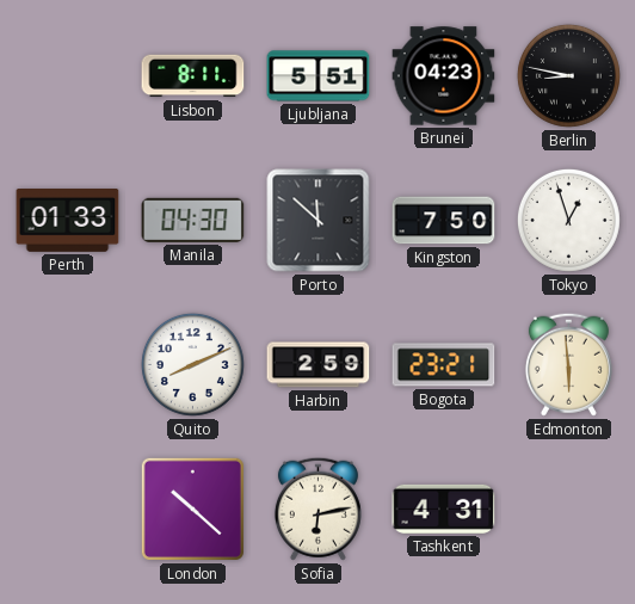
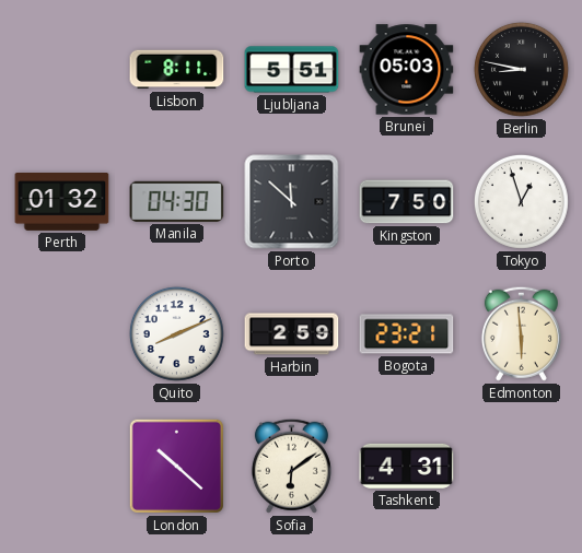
Brunei: 04:23 -> 05:03 (407, 70)
Perth: 01:33 -> 01:32 (62, 202)
Sofia: 6:13 -> 6:09 (291, 466)
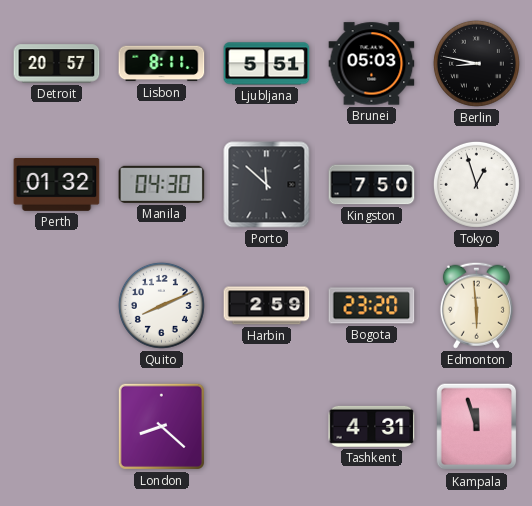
Detroit: none -> 20:57 (57, 64)
Bogota: 23:21 -> 23:20 (372, 306)
London: 10:22 -> 8:22 (161, 426)
Sofia: 6:09 -> none (291, 466)
Kampala: none -> 11:57 (477, 427)
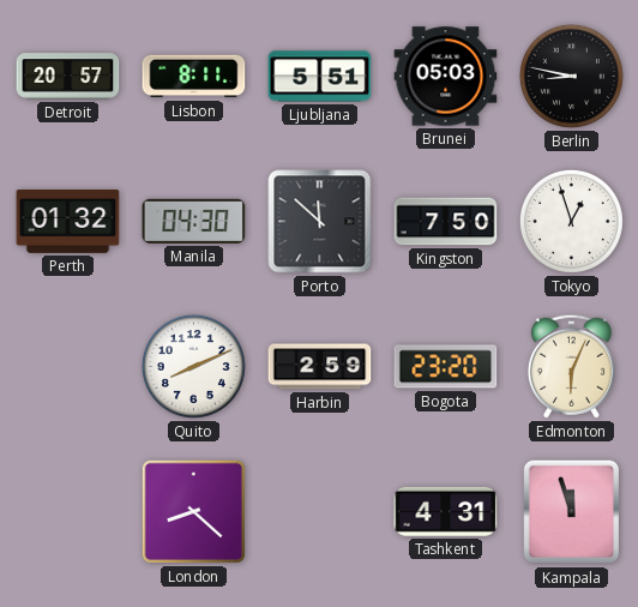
Edmonton: 5:59 -> 6:04 (571, 366)
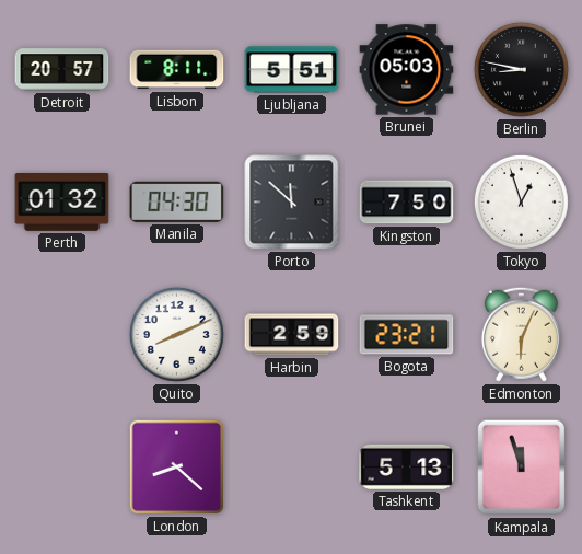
Bogota: 23:20 -> 23:21 (407, 335)
Tashkent: 4:31 -> 5:13 (407, 466)
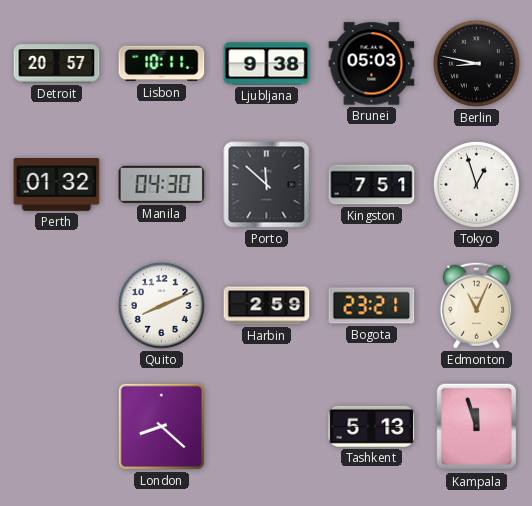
Lisbon: 8:11 -> 10:11 (162, 64)
Ljubljana: 5:51 -> 9:38 (267, 64)
Kingston: 7:50 -> 7:51 (372, 185)
Edmonton: 6:04 -> 11:04 (476, 305)
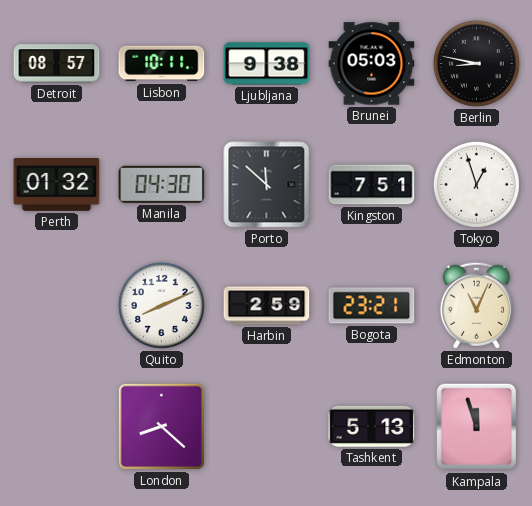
Detroit: 20:57 -> 08:57 (57, 64)
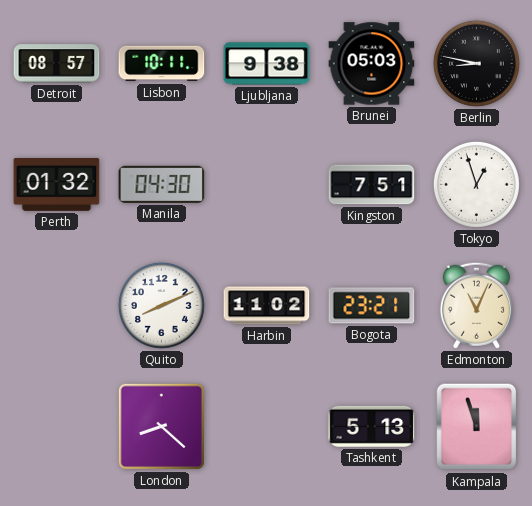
Porto: 11:52 -> none (267, 185)
Harbin: 2:59 -> 11:02 (267, 306)
